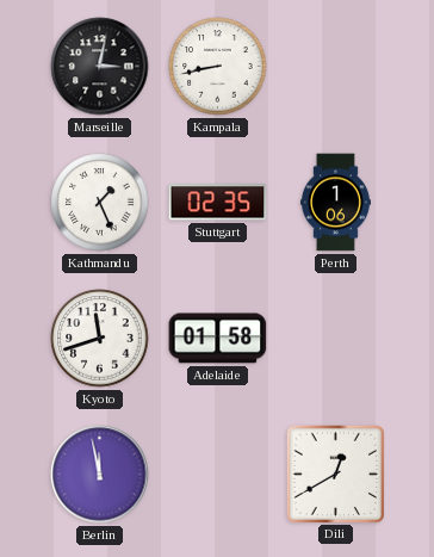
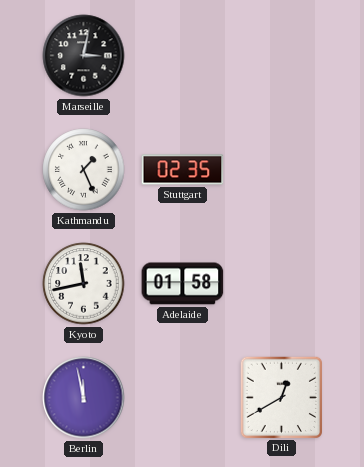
Kampala: 8:43 -> none (218, 67)
Perth: 1:06 -> none (335, 203)
Kyoto: 11:42 -> 11:43 (84, 284)
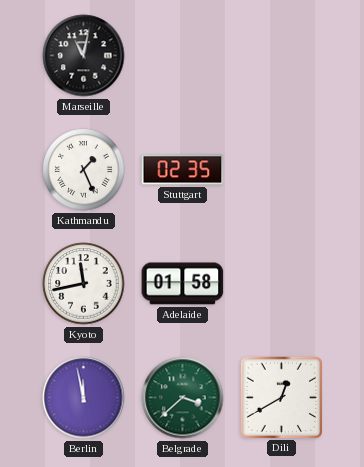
Marseille: 3:02 -> 11:02 (84, 56)
Belgrade: none -> 3:38 (183, 398)
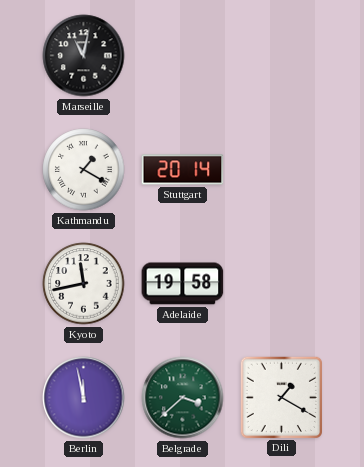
Kathmandu: 1:26 -> 1:20 (84, 170)
Stuttgart: 02:35 -> 20:14 (183, 170)
Adelaide: 01:58 -> 19:58 (183, 284)
Dili: 12:40 -> 1:20 (281, 397)
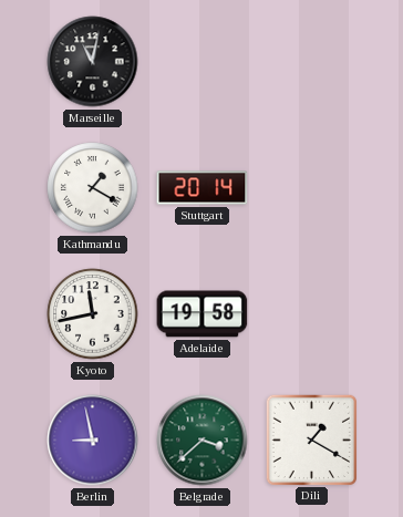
Berlin: 11:58 -> 8:58 (93, 441)
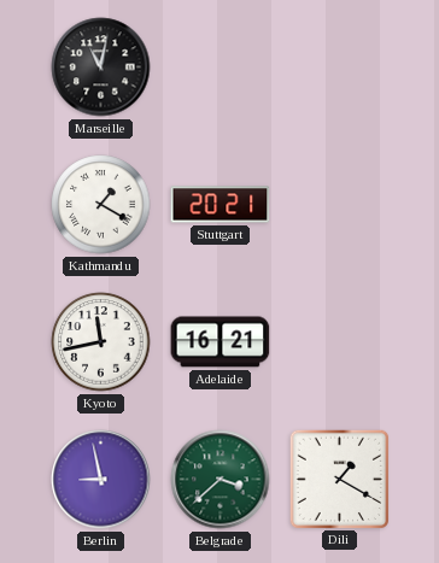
Stuttgart: 20:14 -> 20:21 (221, 205)
Adelaide: 19:58 -> 16:21 (221, 342)
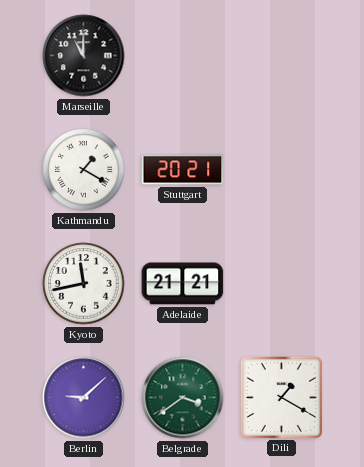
Marseille: 11:02 -> 11:00 (84, 56)
Adelaide: 16:21 -> 21:21 (183, 284)
Berlin: 8:58 -> 9:08 (84, 398)
Belgrade: 3:38 -> 3:39 (183, 398)
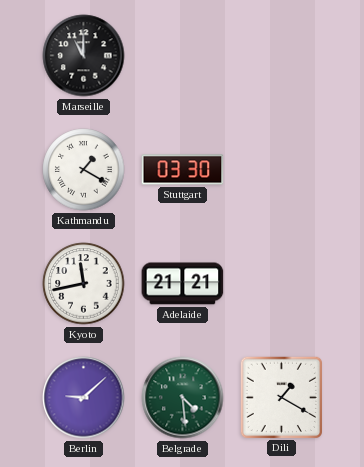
Stuttgart: 20:21 -> 03:30 (183, 170)
Belgrade: 3:39 -> 4:29 (183, 398)
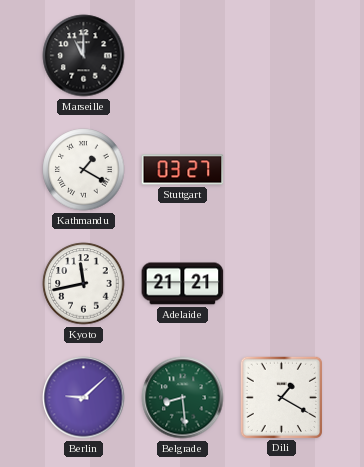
Stuttgart: 03:30 -> 03:27 (183, 170)
Belgrade: 4:29 -> 8:29 (183, 398)
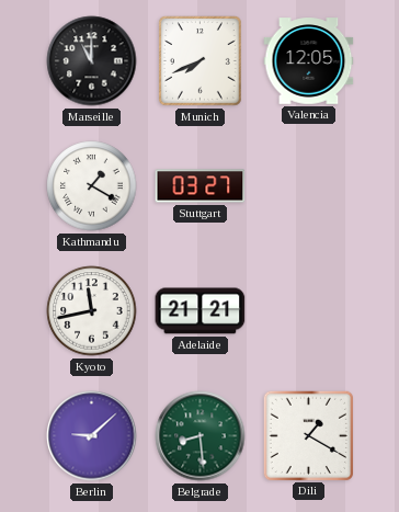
Munich: none -> 7:41 (200, 60)
Valencia: none -> 12:05 (309, 61)
